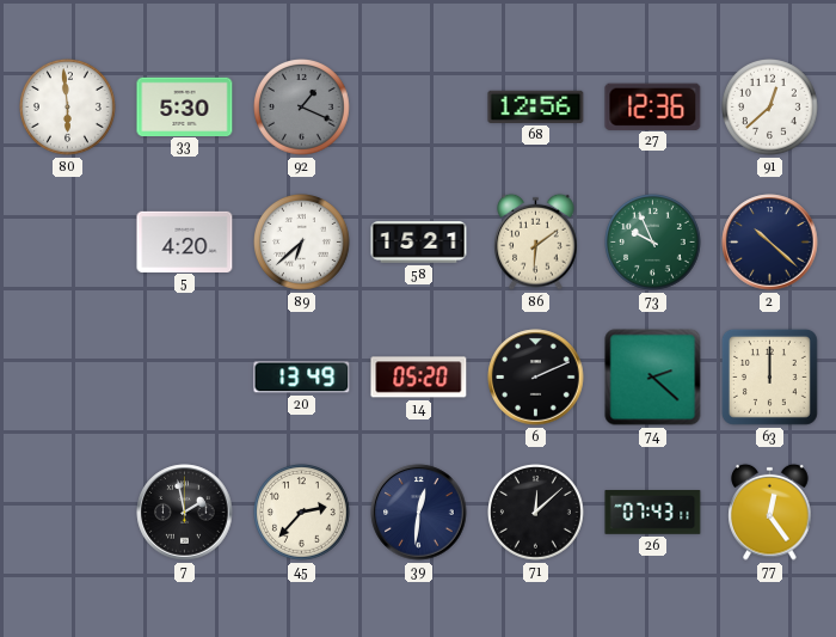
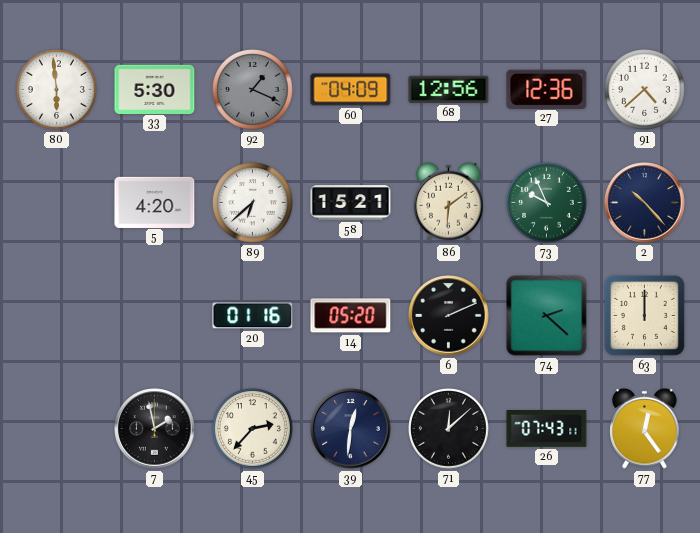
60: none -> 04:09 (351, 90)
91: 12:38 -> 4:38 (645, 90)
2: 10:22 -> 10:23 (645, 203)
20: 13:49 -> 01:16 (253, 316)
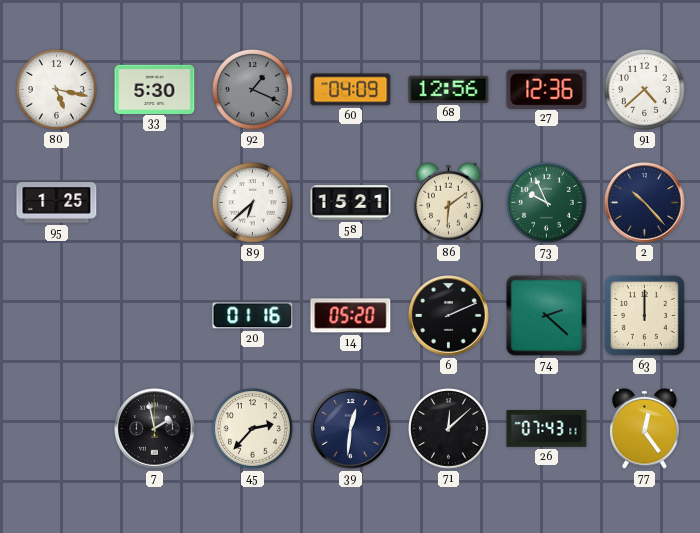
80: 5:59 -> 5:17 (57, 90)
95: none -> 1:25 (57, 203)
5: 4:20 -> none (155, 202)
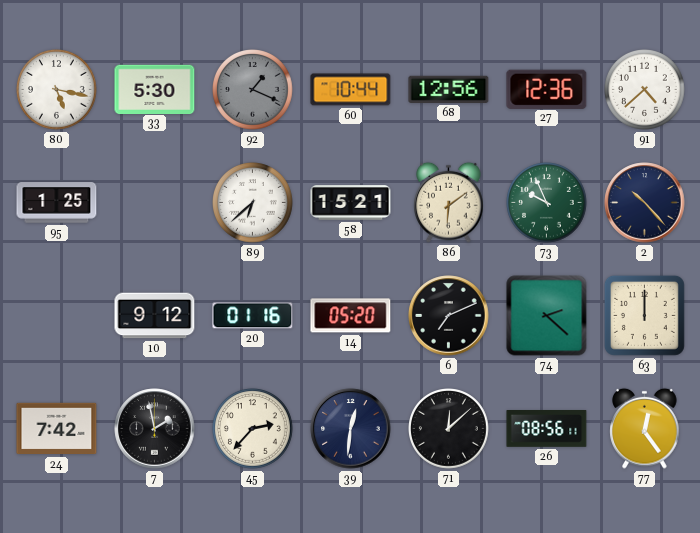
60: 04:09 -> 10:44 (351, 90)
10: none -> 9:12 (155, 316)
6: 2:11 -> 7:11 (449, 316)
24: none -> 7:42 (57, 429)
26: 07:43 -> 08:56 (547, 429)
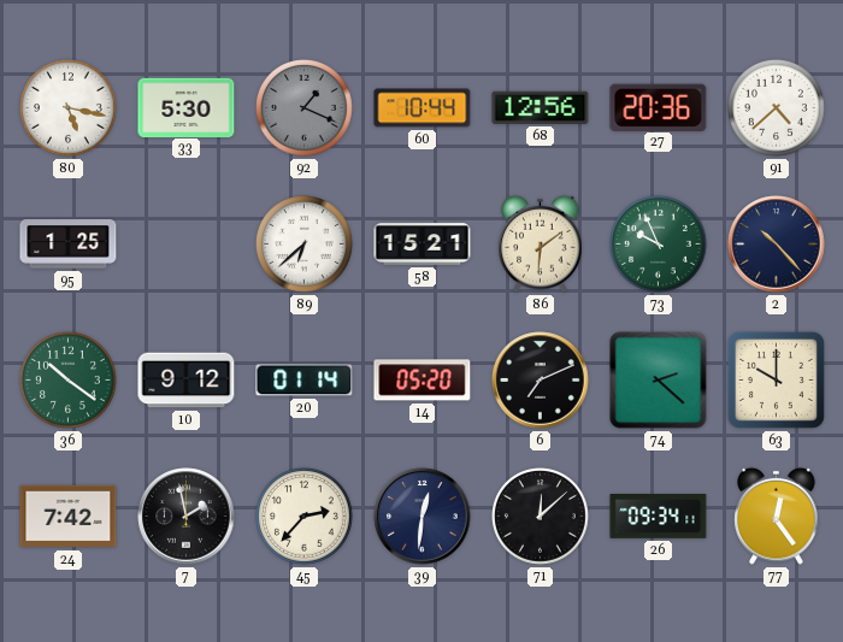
27: 12:36 -> 20:36 (659, 107)
36: none -> 10:21 (69, 381)
20: 01:16 -> 01:14 (305, 381)
63: 12:00 -> 10:00 (776, 379)
26: 08:56 -> 09:34 (659, 517)
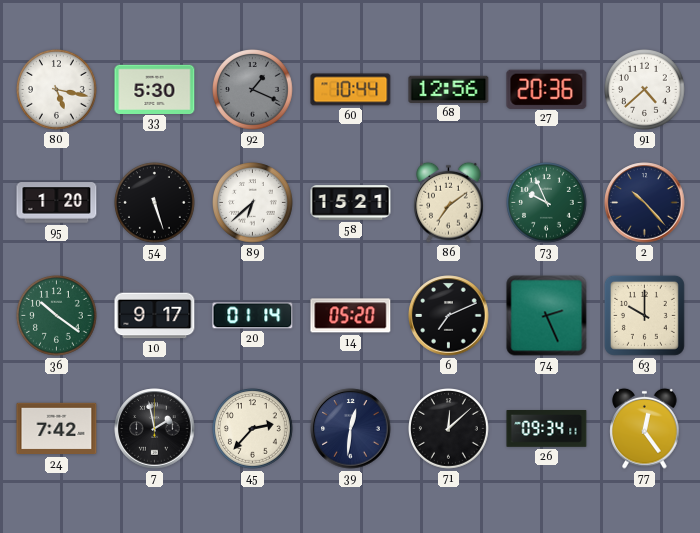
95: 1:25 -> 1:20 (57, 203)
54: none -> 5:27 (155, 203)
86: 6:09 -> 7:09 (449, 202)
10: 9:12 -> 9:17 (155, 316)
74: 2:22 -> 2:26 (547, 316)
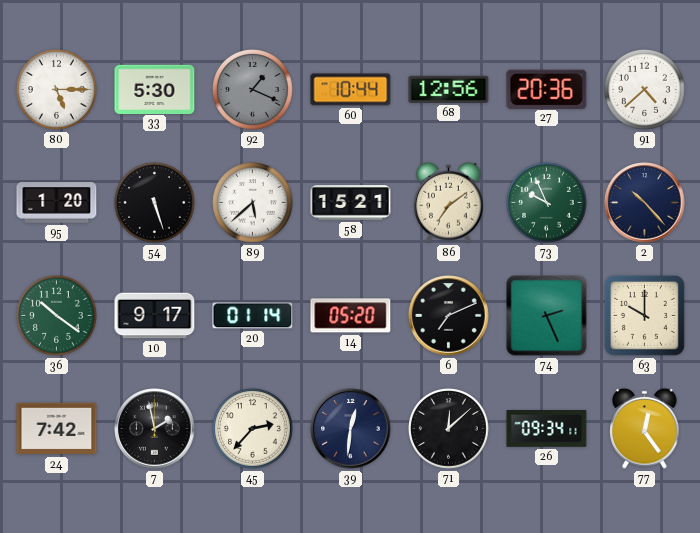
80: 5:17 -> 5:15 (57, 90)
89: 6:38 -> 5:38 (253, 203)
